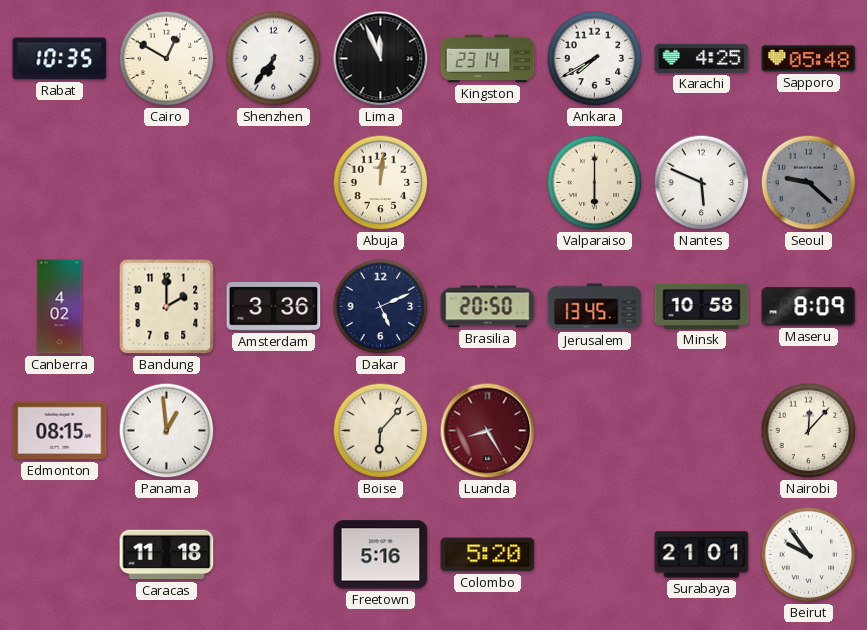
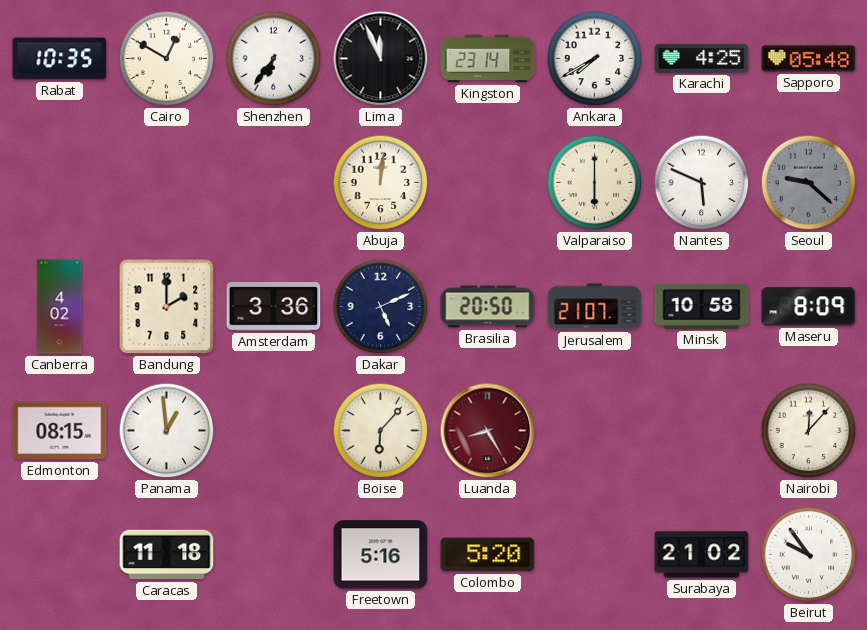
Jerusalem: 13:45 -> 21:07 (595, 307)
Surabaya: 21:01 -> 21:02 (702, 555)
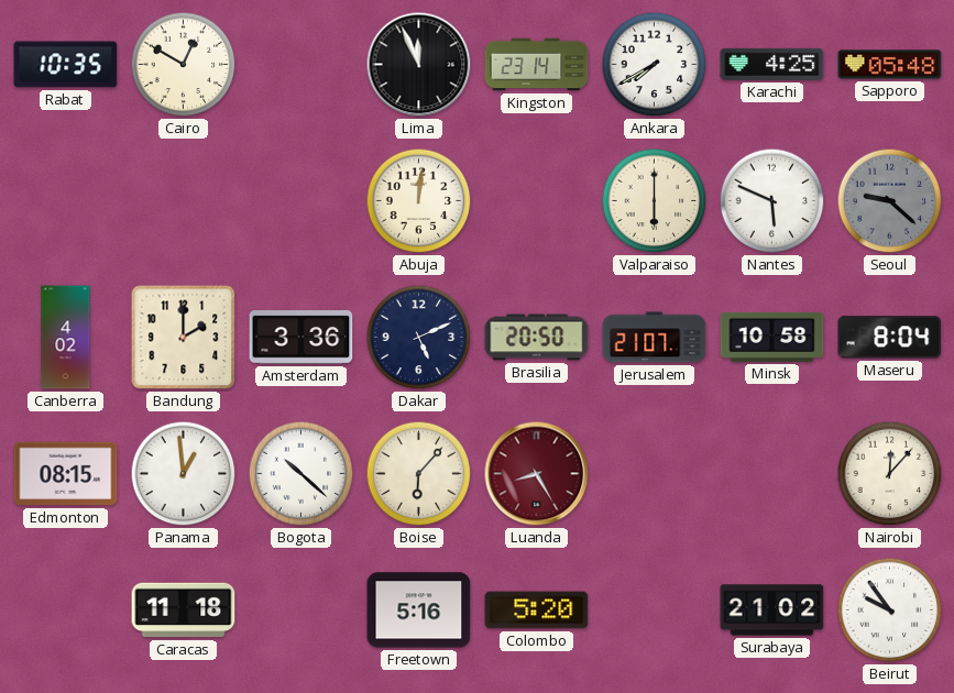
Shenzhen: 6:36 -> none (274, 59)
Maseru: 8:09 -> 8:04 (890, 338)
Bogota: none -> 10:22 (301, 474)
